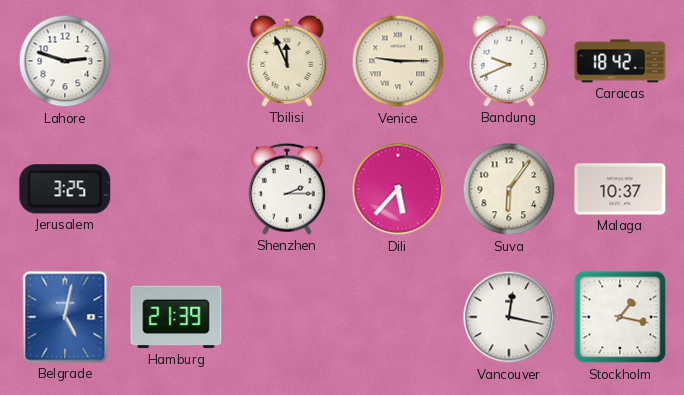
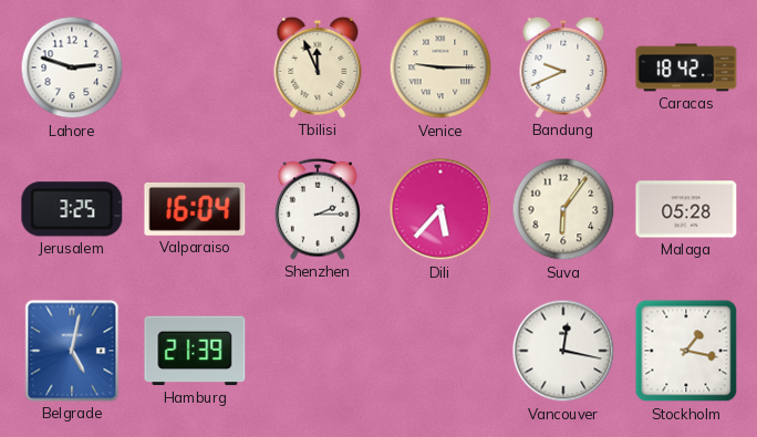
Valparaiso: none -> 16:04 (195, 209)
Malaga: 10:37 -> 05:28 (686, 209)
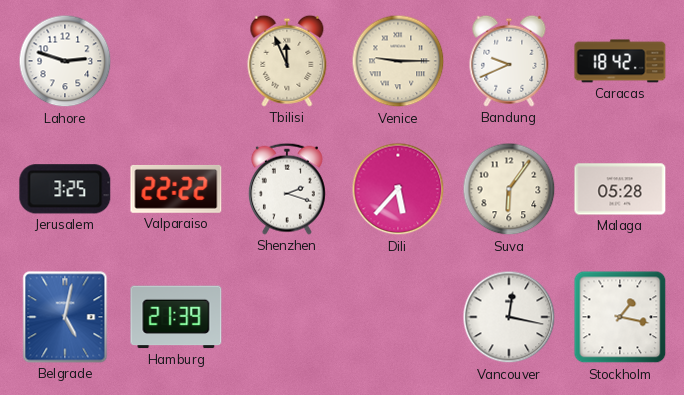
Valparaiso: 16:04 -> 22:22 (176, 189)
Shenzhen: 2:15 -> 2:18 (287, 189)
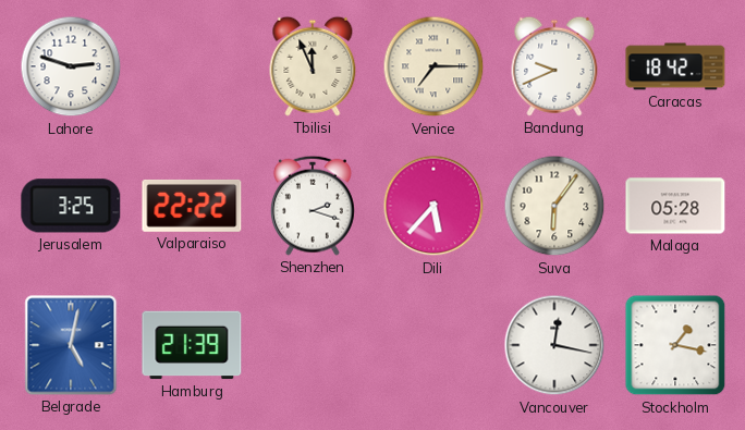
Venice: 9:15 -> 7:15 (433, 66)
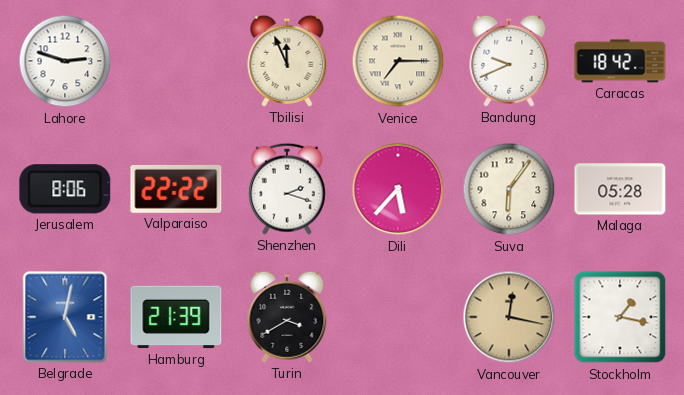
Jerusalem: 3:25 -> 8:06 (65, 189)
Turin: none -> 3:40 (287, 317)
Vancouver dial: white -> champagne (509, 317)
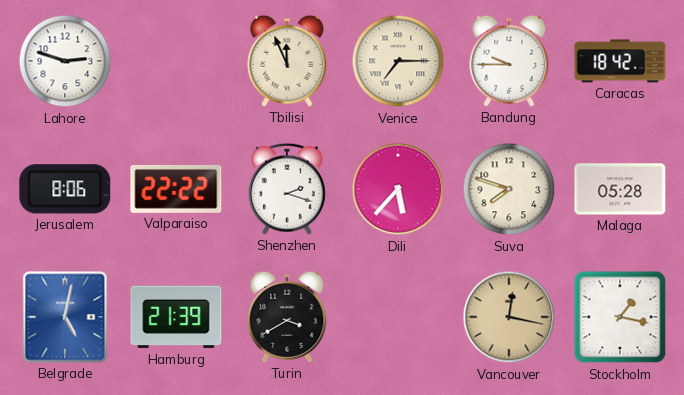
Bandung: 9:41 -> 9:45 (509, 61)
Suva: 6:06 -> 7:48 (509, 189)
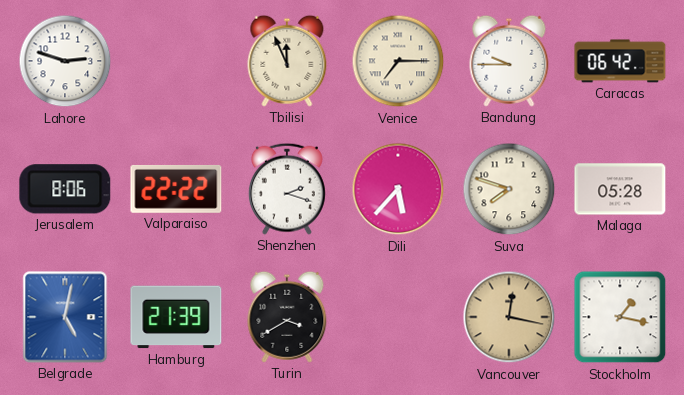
Caracas: 18:42 -> 06:42 (620, 61)
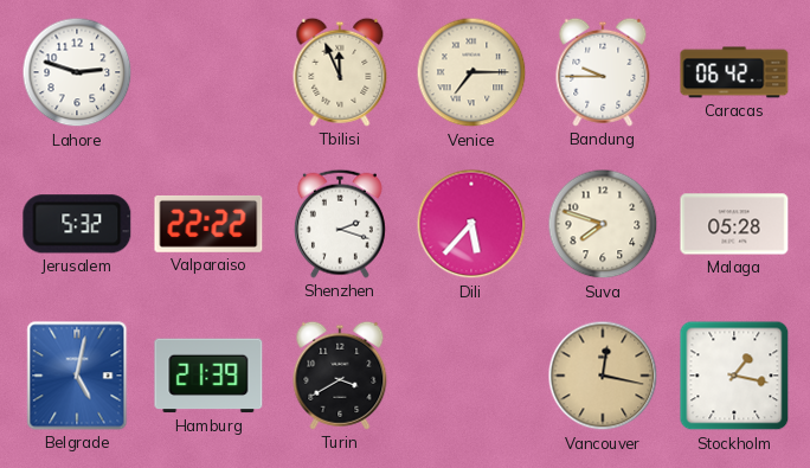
Jerusalem: 8:06 -> 5:32 (77, 224)
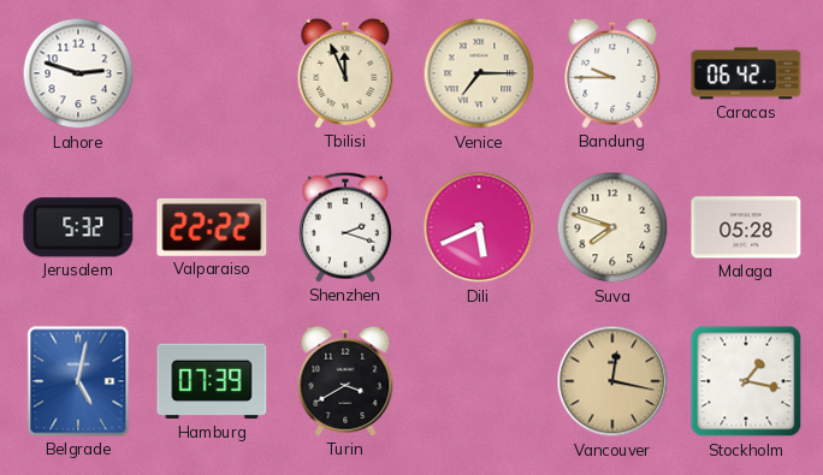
Dili: 5:37 -> 5:41 (479, 227)
Hamburg: 21:39 -> 07:39 (212, 381)
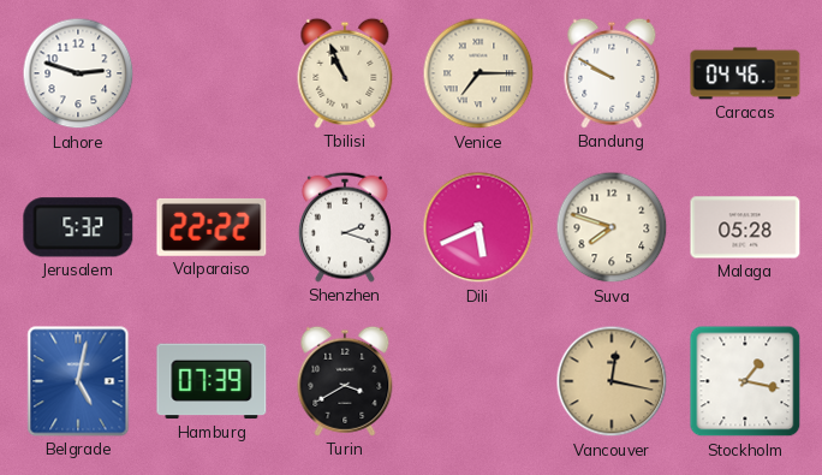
Tbilisi: 11:56 -> 10:56 (345, 73)
Bandung: 9:45 -> 9:50 (612, 73)
Caracas: 06:42 -> 04:46 (745, 73)
